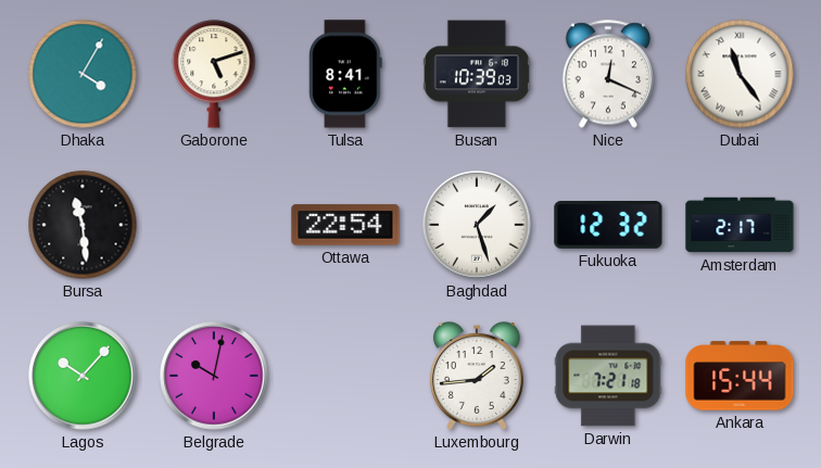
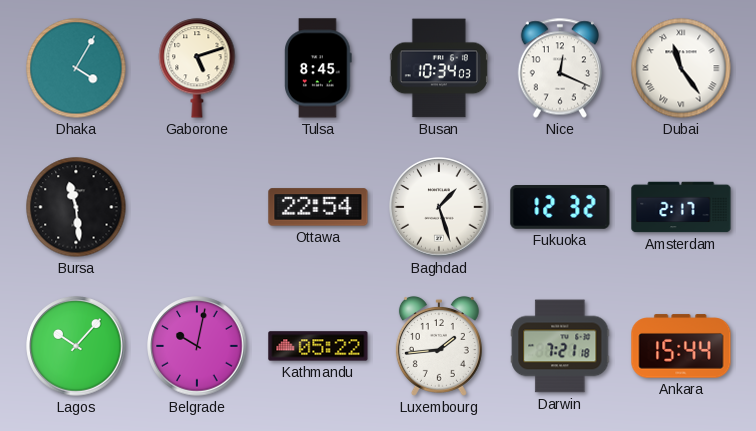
Tulsa: 8:41 -> 8:45 (318, 68)
Busan: 10:39 -> 10:34 (439, 68)
Kathmandu: none -> 05:22 (318, 346)
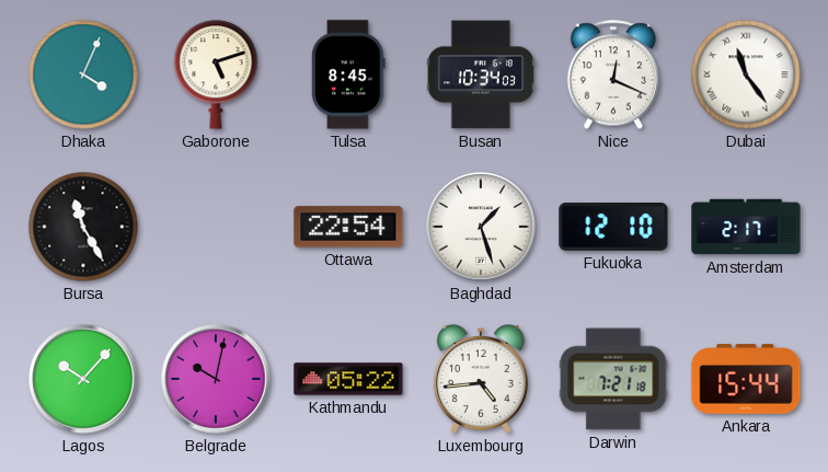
Dhaka: 4:05 -> 4:04 (83, 74)
Bursa: 11:29 -> 11:25 (83, 227)
Fukuoka: 12:32 -> 12:10 (613, 228)
Luxembourg: 1:44 -> 4:44 (481, 379)
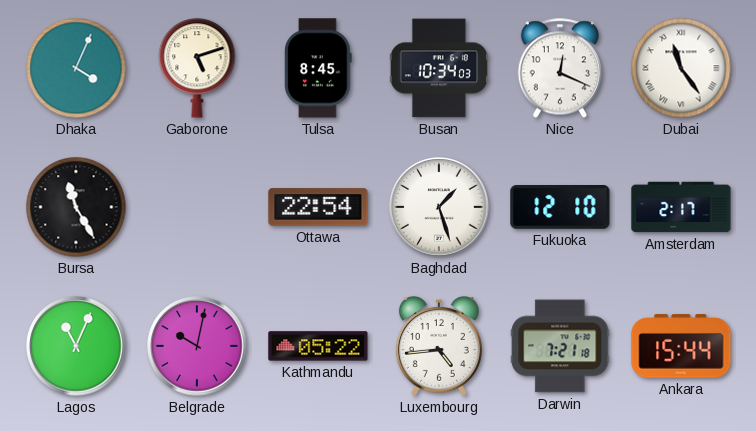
Lagos: 10:07 -> 11:04 (76, 346)
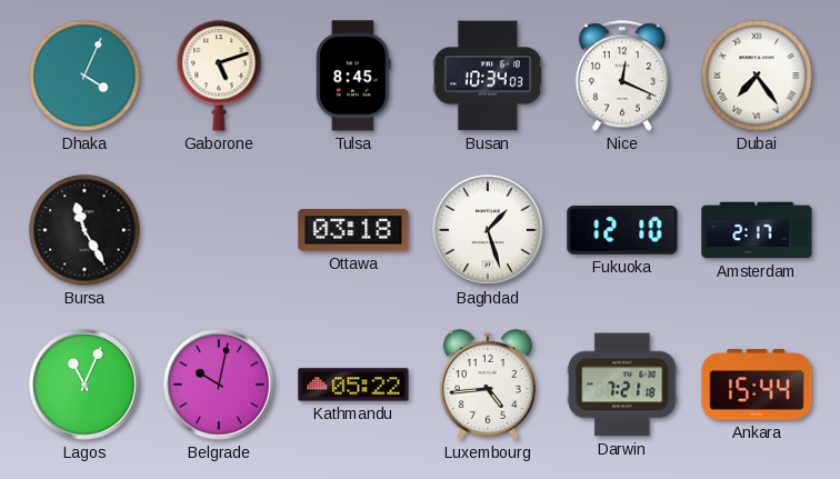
Dubai: 11:24 -> 7:24 (757, 76)
Ottawa: 22:54 -> 03:18 (353, 230)
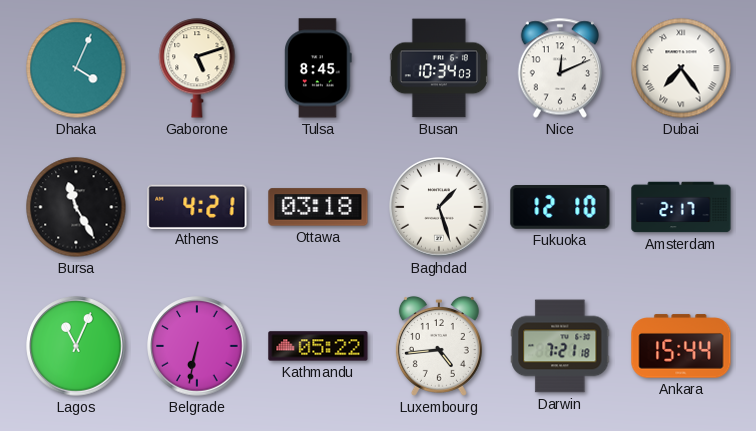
Nice: 12:19 -> 12:11 (559, 68)
Athens: none -> 4:21 (197, 206)
Belgrade: 10:02 -> 6:32 (197, 346)
